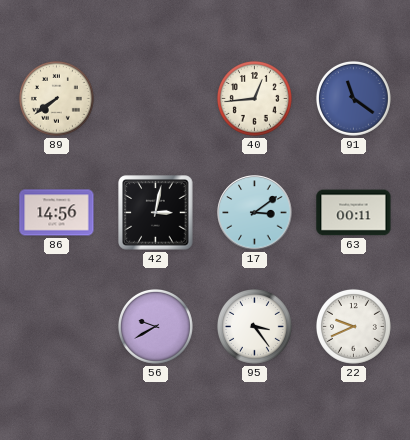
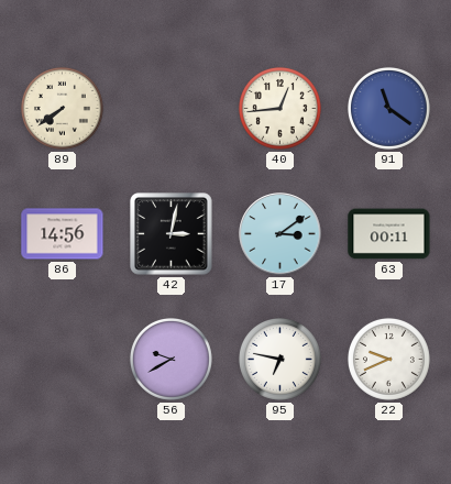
95: 3:24 -> 6:47 (279, 359)
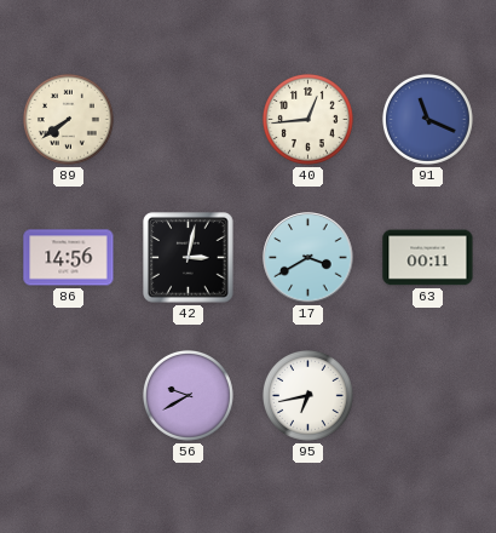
91: 11:21 -> 11:19 (427, 119)
17: 3:09 -> 3:40 (308, 258)
95: 6:47 -> 6:43 (307, 395)
22: 9:41 -> none (388, 359)
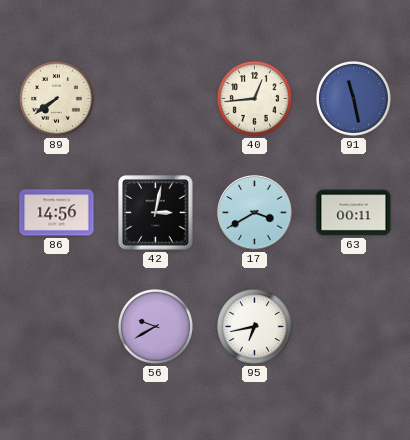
91: 11:19 -> 11:28 (353, 98)
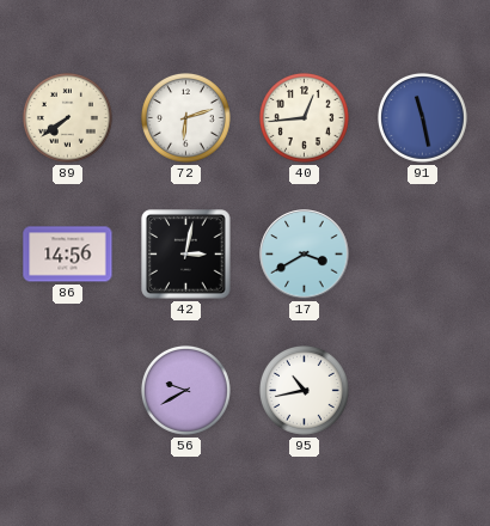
72: none -> 6:12 (185, 117)
63: 00:11 -> none (354, 213)
95: 6:43 -> 10:43 (304, 390)
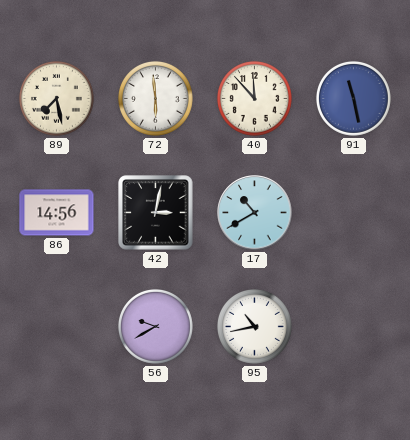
89: 7:39 -> 7:28 (56, 98)
72: 6:12 -> 5:59 (155, 98)
40: 12:44 -> 11:53 (254, 98)
17: 3:40 -> 10:40 (255, 213)
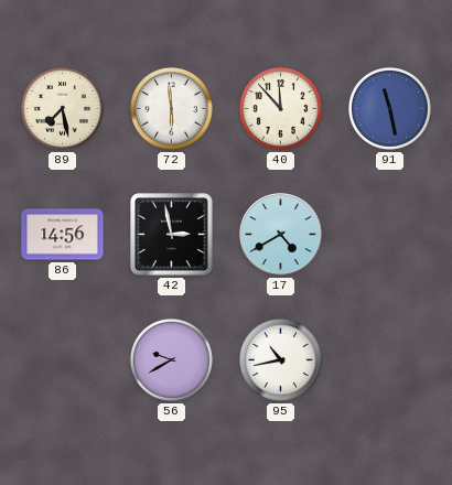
42: 3:02 -> 2:58 (172, 235)
17: 10:40 -> 4:40 (281, 235)
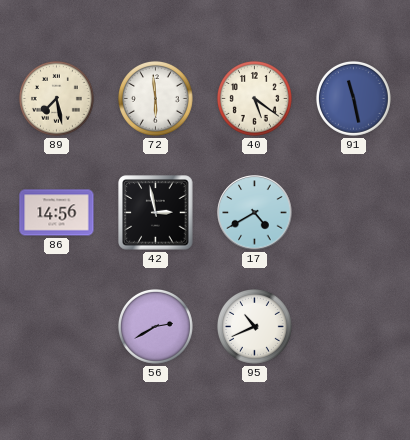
40: 11:53 -> 5:21 (254, 98)
56: 9:40 -> 2:40 (155, 326)
95: 10:43 -> 10:41 (254, 326)
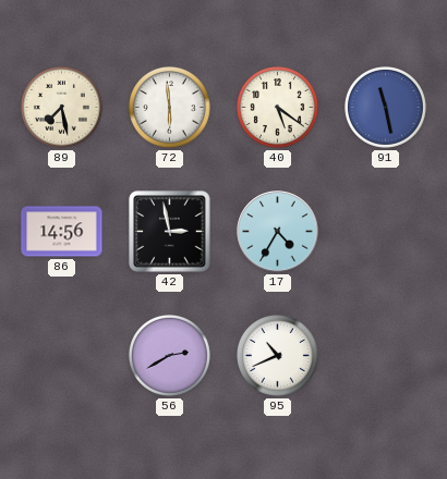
17: 4:40 -> 4:35 (278, 232)
